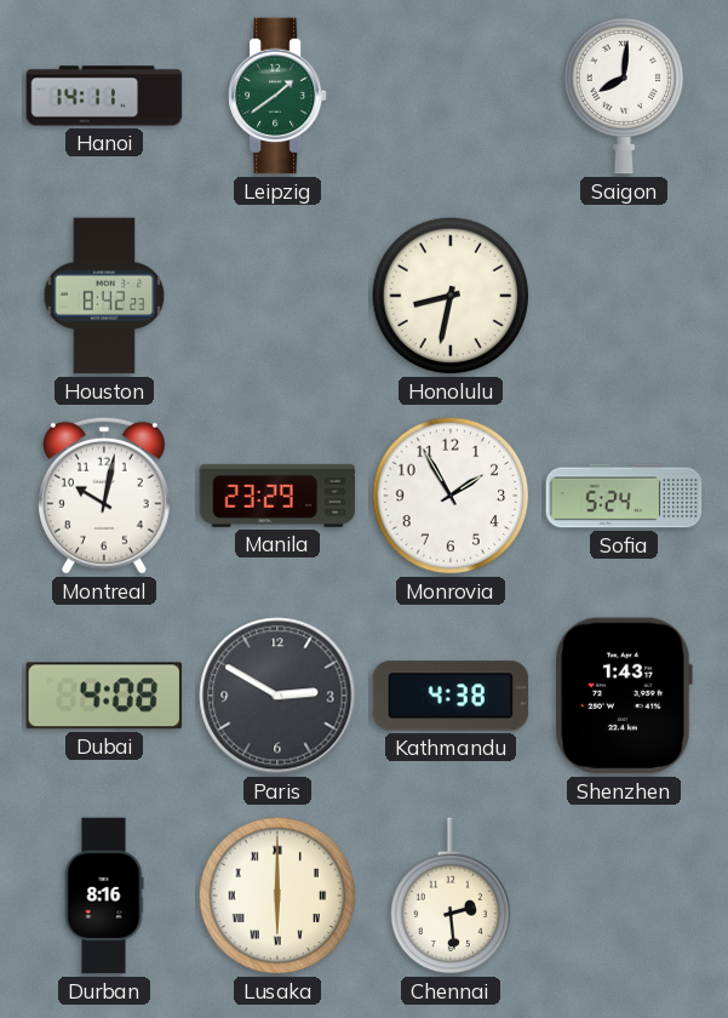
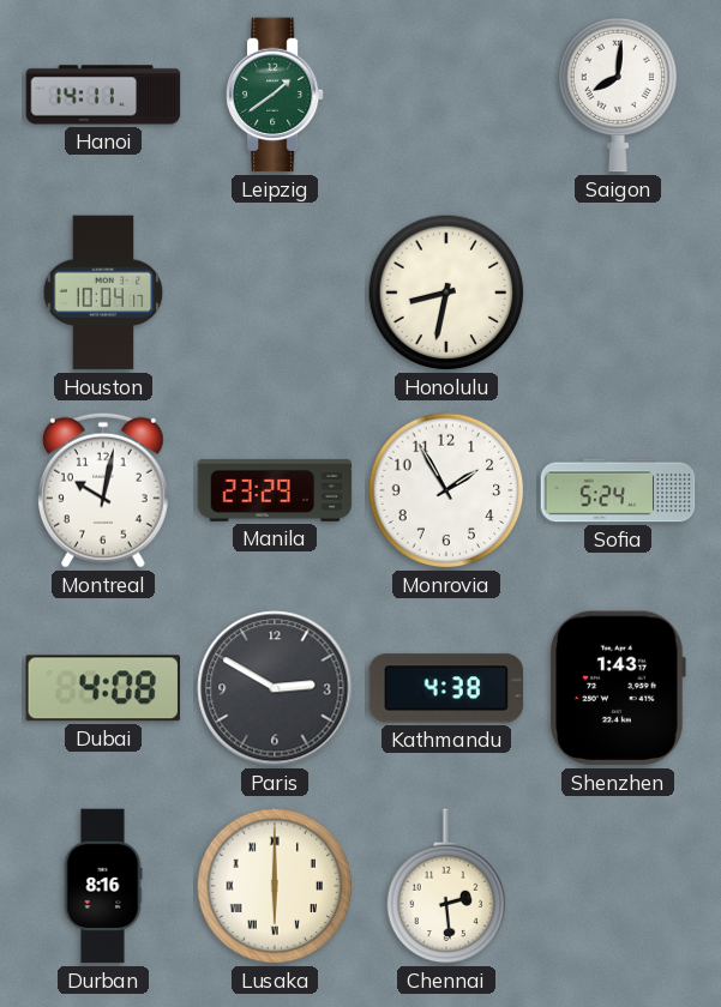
Houston: 8:42 -> 10:04 (103, 293)
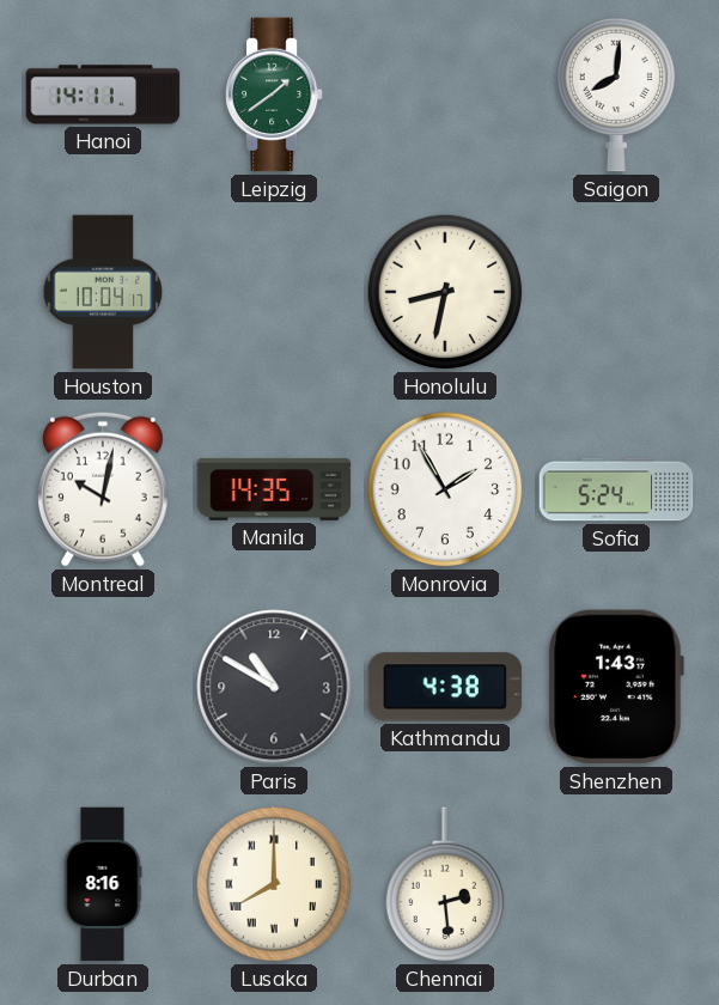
Manila: 23:29 -> 14:35 (274, 489)
Dubai: 4:08 -> none (103, 688)
Paris: 2:50 -> 10:50 (274, 687)
Lusaka: 6:00 -> 8:00 (274, 884)
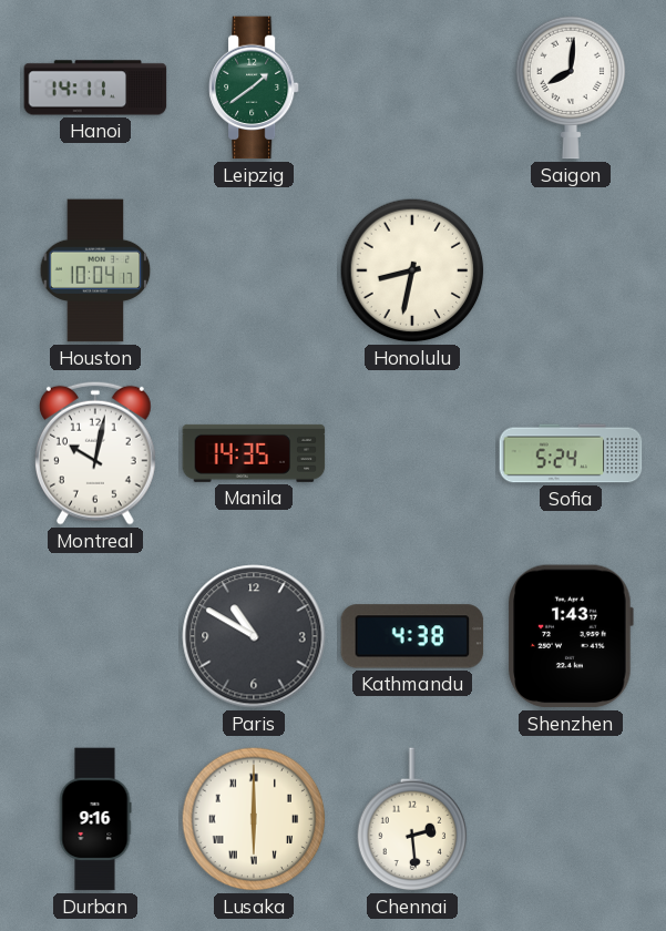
Monrovia: 1:55 -> none (445, 489)
Durban: 8:16 -> 9:16 (95, 819)
Lusaka: 8:00 -> 6:00 (254, 819)
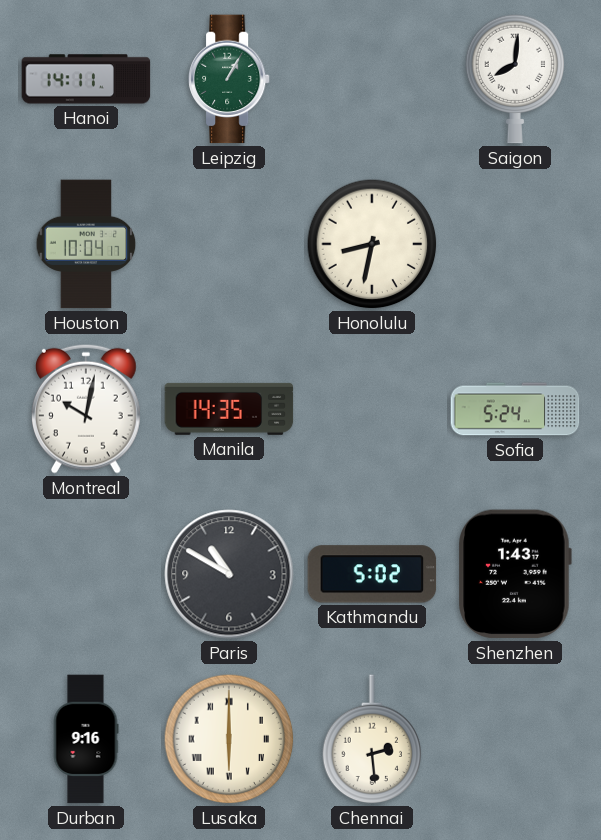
Leipzig: 1:39 -> 1:05 (229, 79)
Kathmandu: 4:38 -> 5:02 (372, 574)
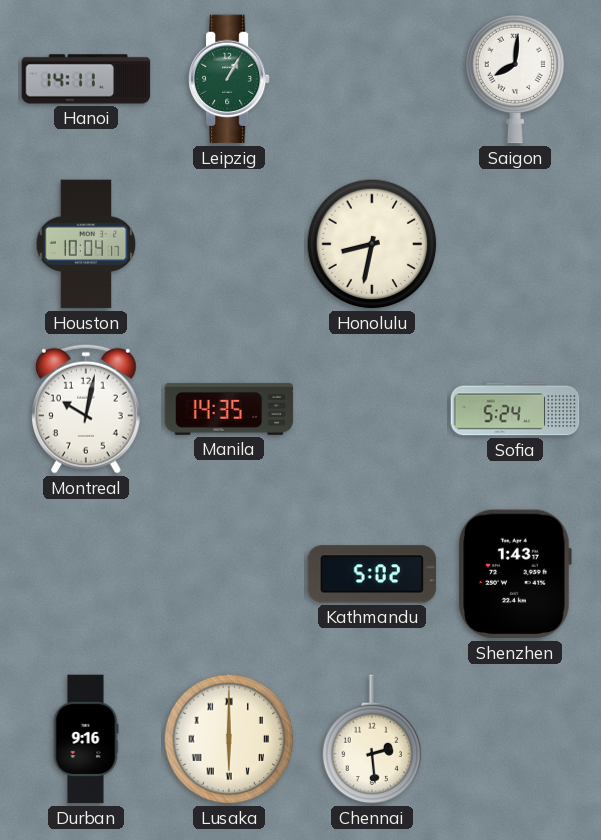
Paris: 10:50 -> none (229, 574)
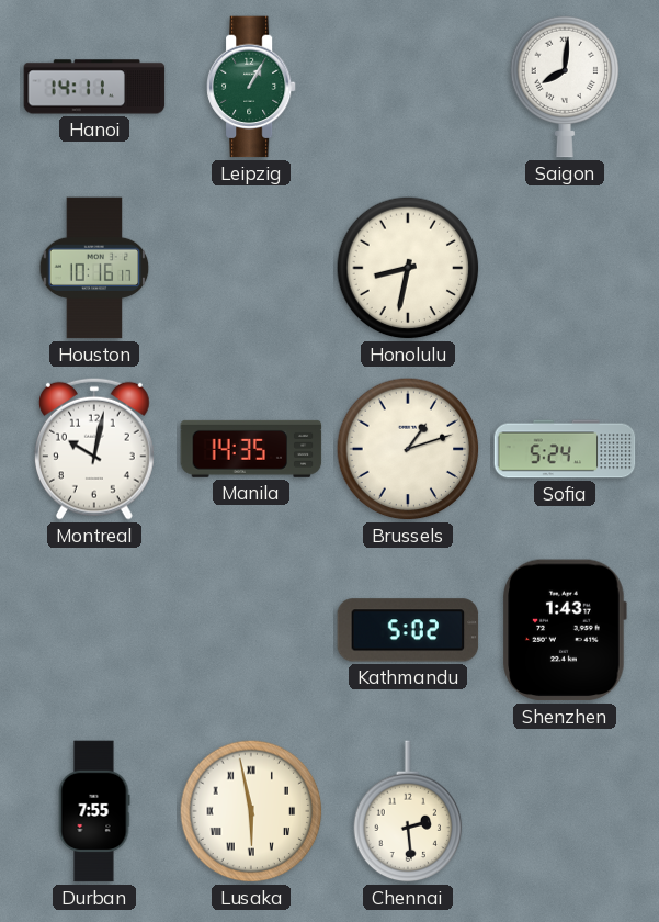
Houston: 10:04 -> 10:16 (94, 268)
Brussels: none -> 1:12 (408, 449)
Durban: 9:16 -> 7:55 (94, 811)
Lusaka: 6:00 -> 5:58 (251, 811)
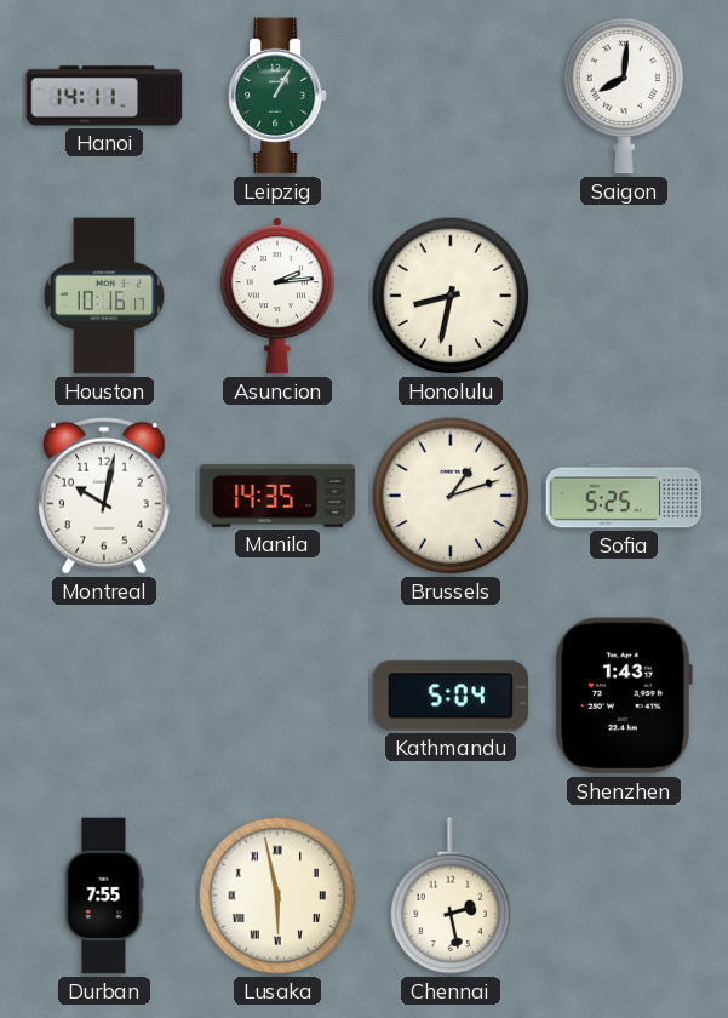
Asuncion: none -> 2:14 (277, 296)
Sofia: 5:24 -> 5:25 (624, 496)
Kathmandu: 5:02 -> 5:04 (451, 696)
Chennai: 2:29 -> 2:28 (451, 897)
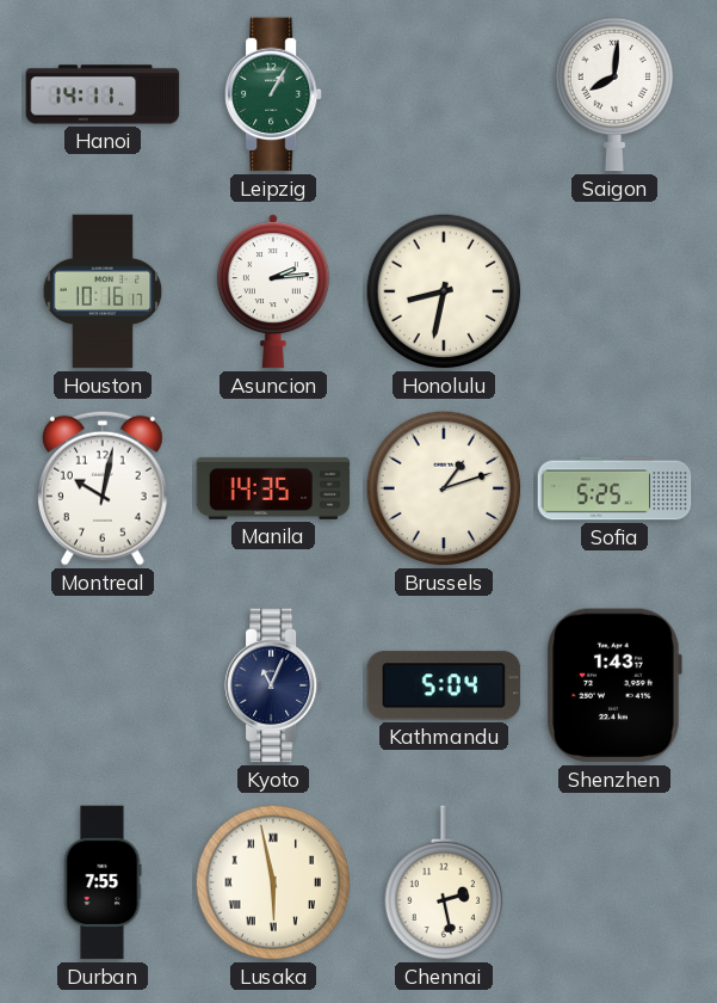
Kyoto: none -> 11:04 (273, 685)
